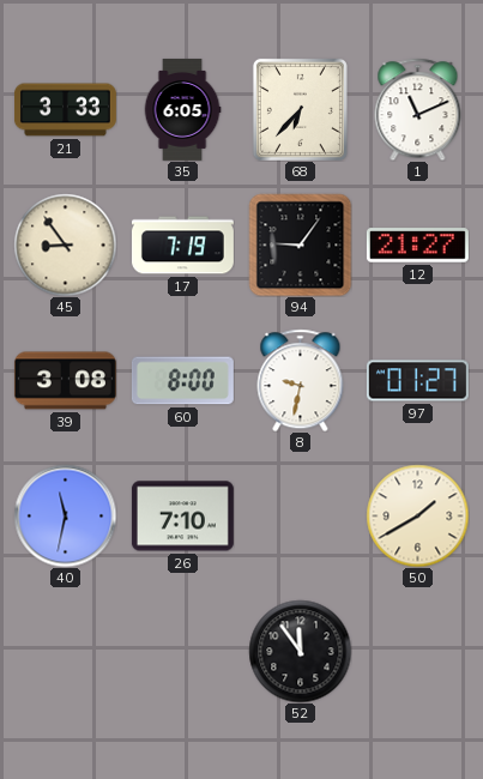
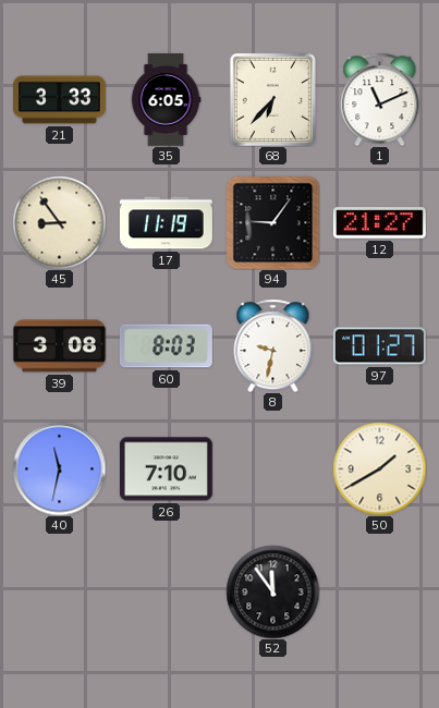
17: 7:19 -> 11:19 (166, 223)
60: 8:00 -> 8:03 (166, 346)
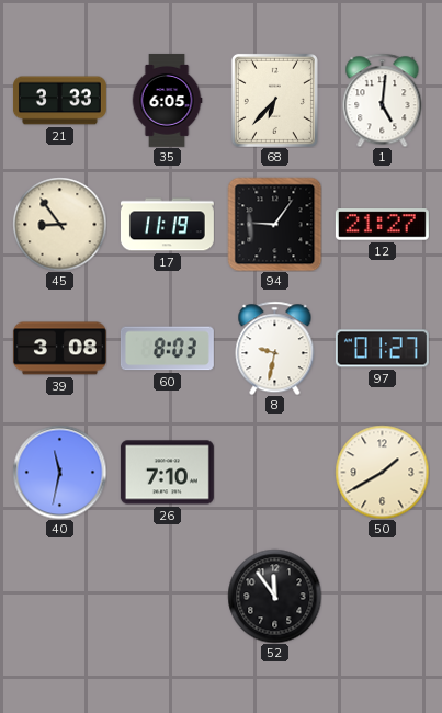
1: 11:11 -> 5:01 (383, 100)
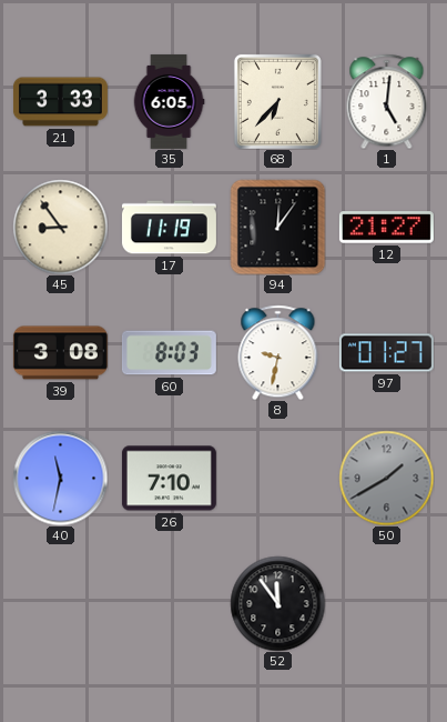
94: 9:06 -> 12:06 (277, 227)
50 dial: cream -> grey (386, 478)
